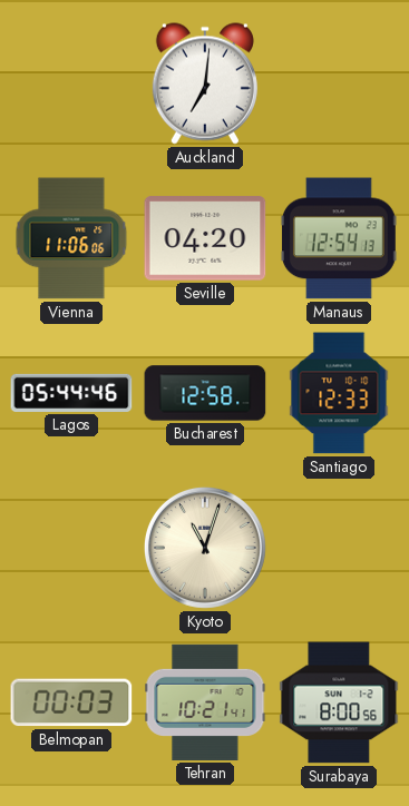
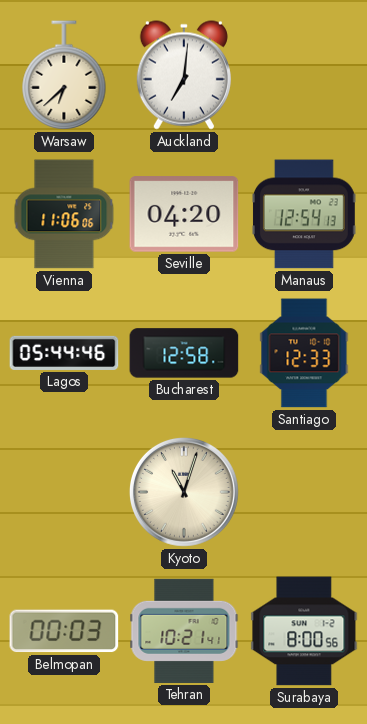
Warsaw: none -> 6:38 (64, 75)
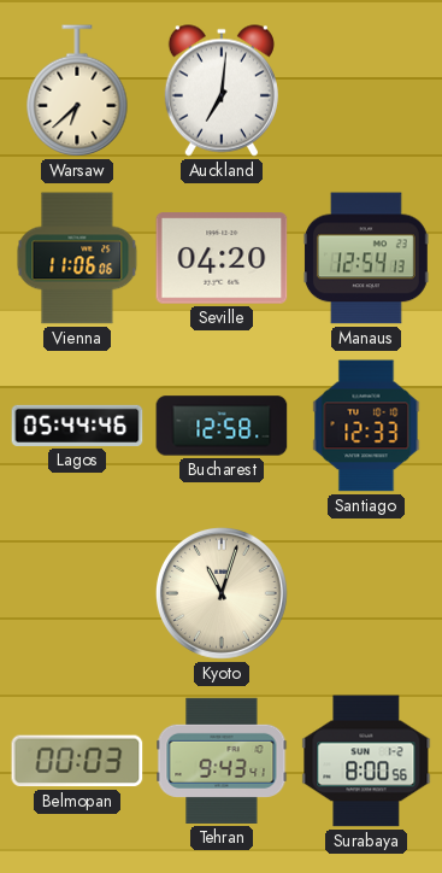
Tehran: 10:21 -> 9:43 (222, 761)
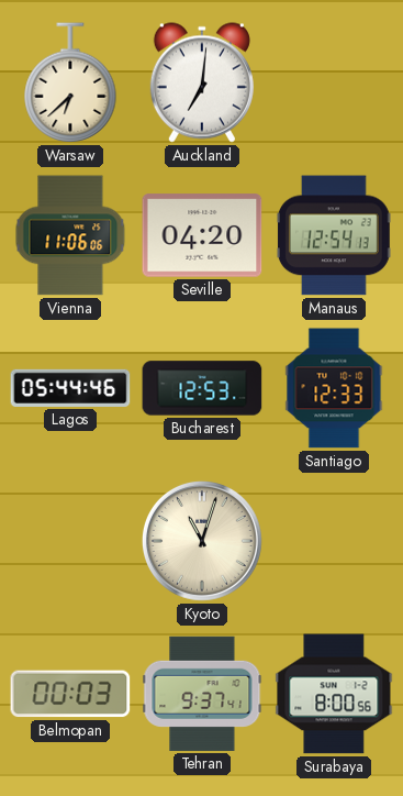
Bucharest: 12:58 -> 12:53 (202, 388)
Tehran: 9:43 -> 9:37 (202, 694)
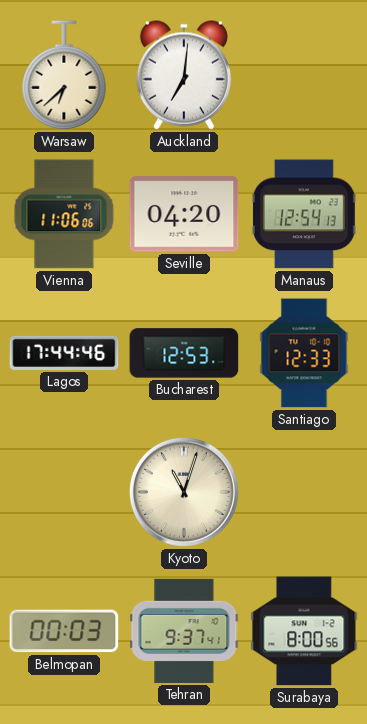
Lagos: 05:44 -> 17:44 (64, 353)
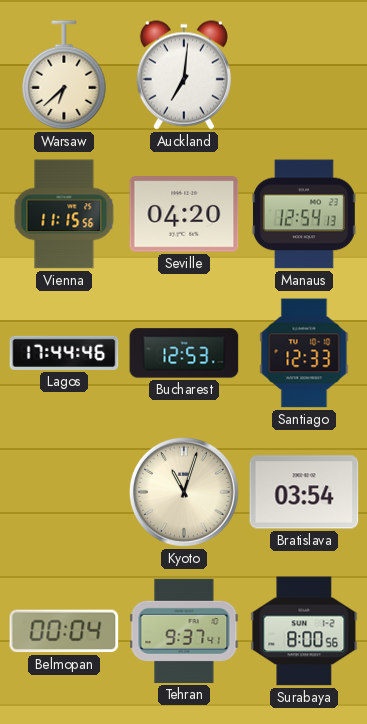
Vienna: 11:06 -> 11:15 (64, 214)
Bratislava: none -> 03:54 (304, 492)
Belmopan: 00:03 -> 00:04 (64, 631)
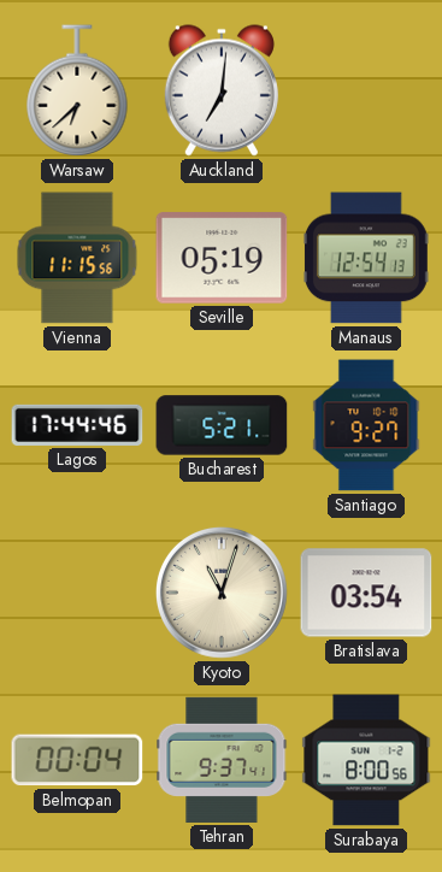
Seville: 04:20 -> 05:19 (222, 258)
Bucharest: 12:53 -> 5:21 (222, 425)
Santiago: 12:33 -> 9:27 (366, 425)
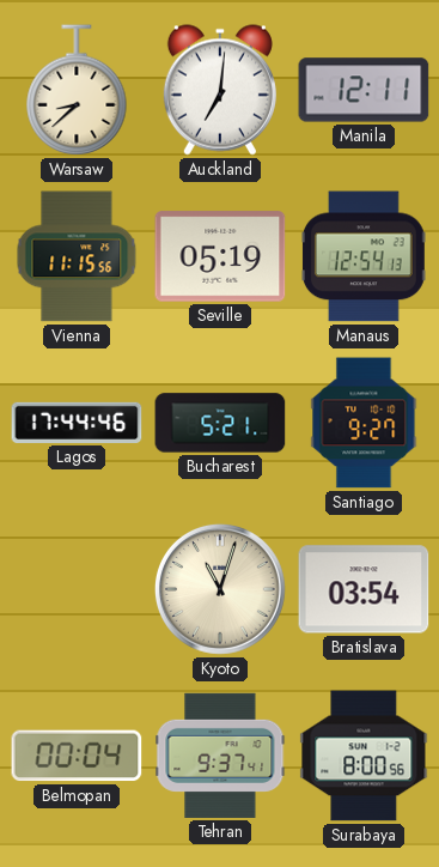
Warsaw: 6:38 -> 8:38 (77, 90)
Manila: none -> 12:11 (364, 90)
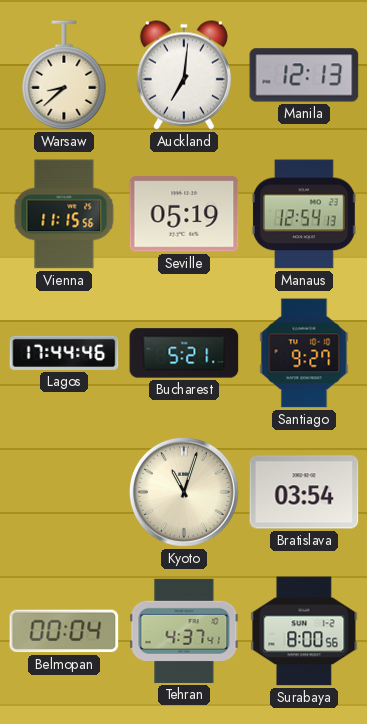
Manila: 12:11 -> 12:13 (304, 75)
Tehran: 9:37 -> 4:37 (184, 631)
